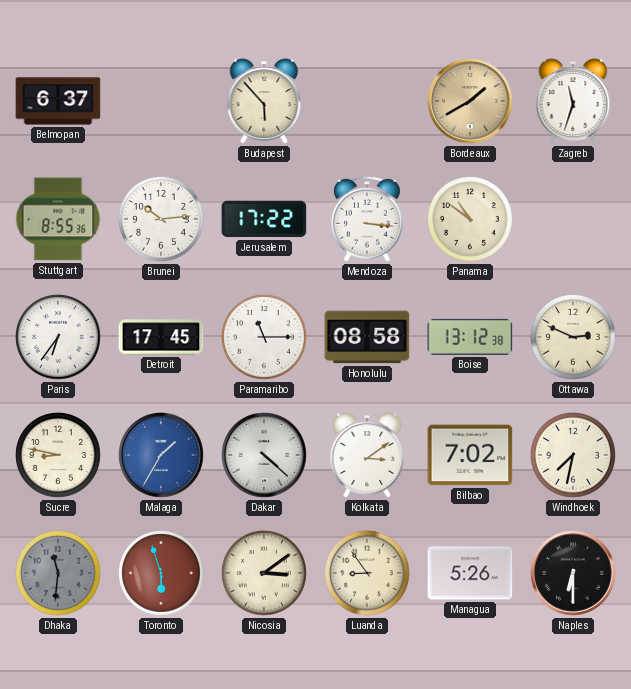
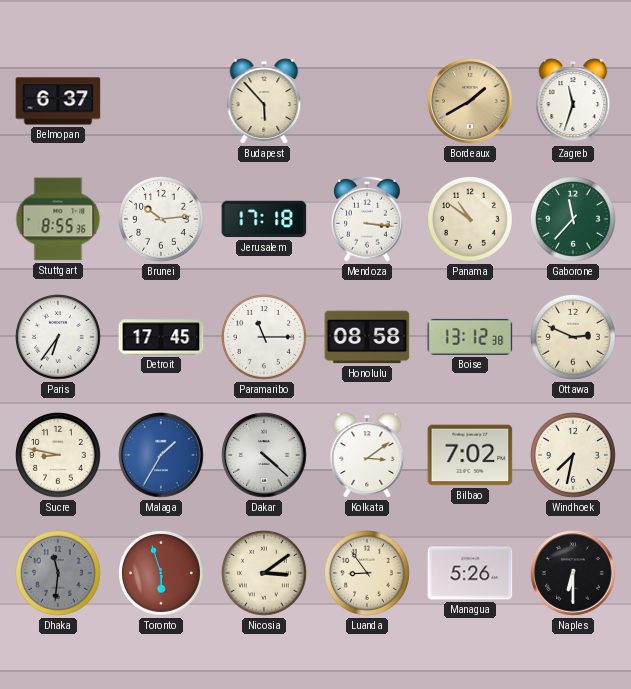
Jerusalem: 17:22 -> 17:18 (264, 219)
Gaborone: none -> 11:37 (574, 220)
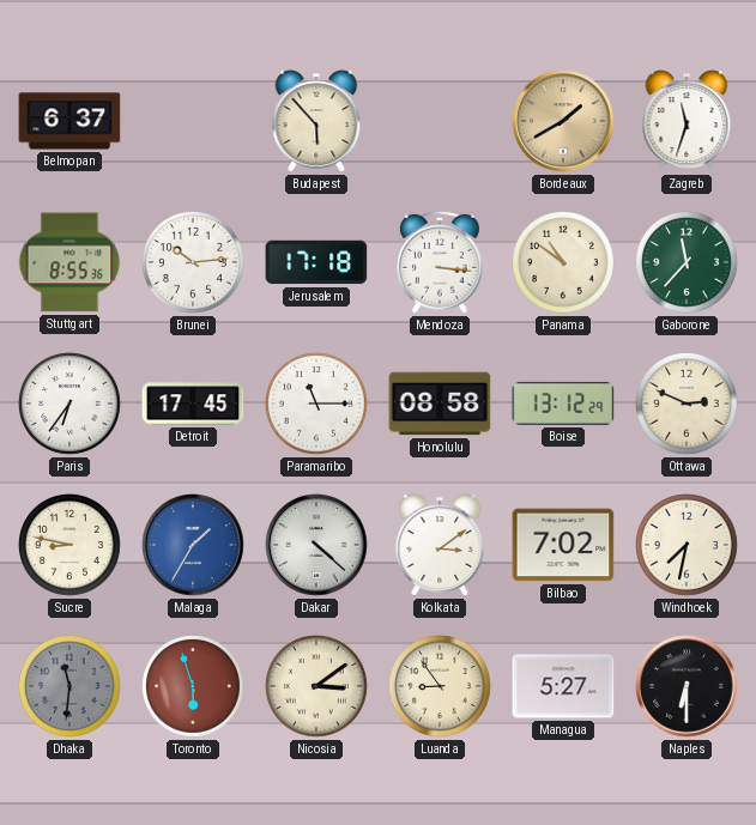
Boise: 13:12:38 -> 13:12:29 (563, 404)
Managua: 5:26 -> 5:27 (563, 686)
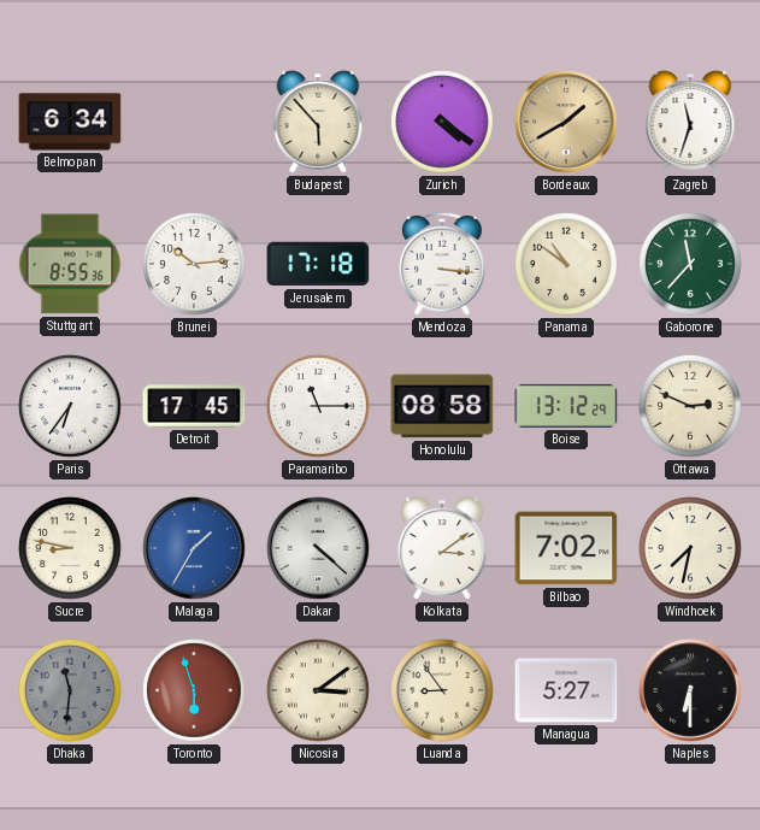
Belmopan: 6:37 -> 6:34 (70, 122)
Zurich: none -> 4:21 (443, 123)
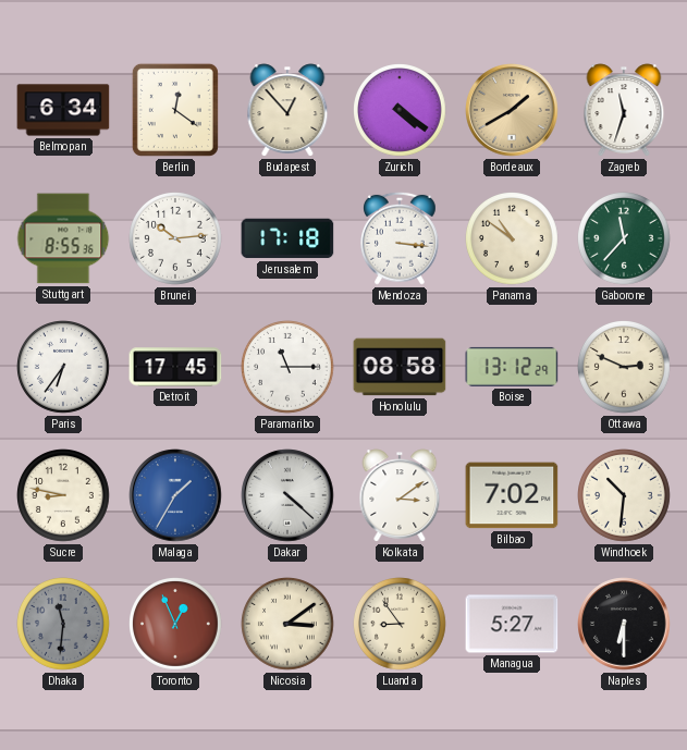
Berlin: none -> 12:21 (175, 110)
Budapest: 5:53 -> 12:53 (287, 110)
Windhoek: 7:32 -> 10:31 (625, 496)
Toronto: 5:57 -> 12:56 (176, 625)
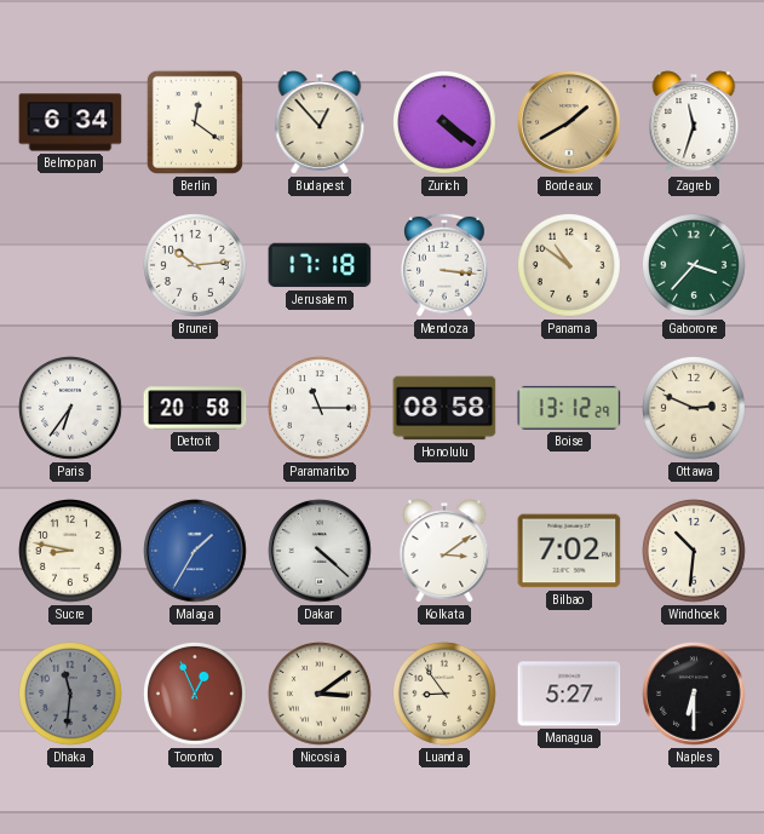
Stuttgart: 8:55 -> none (63, 238)
Gaborone: 11:37 -> 3:37 (695, 266)
Detroit: 17:45 -> 20:58 (195, 408)
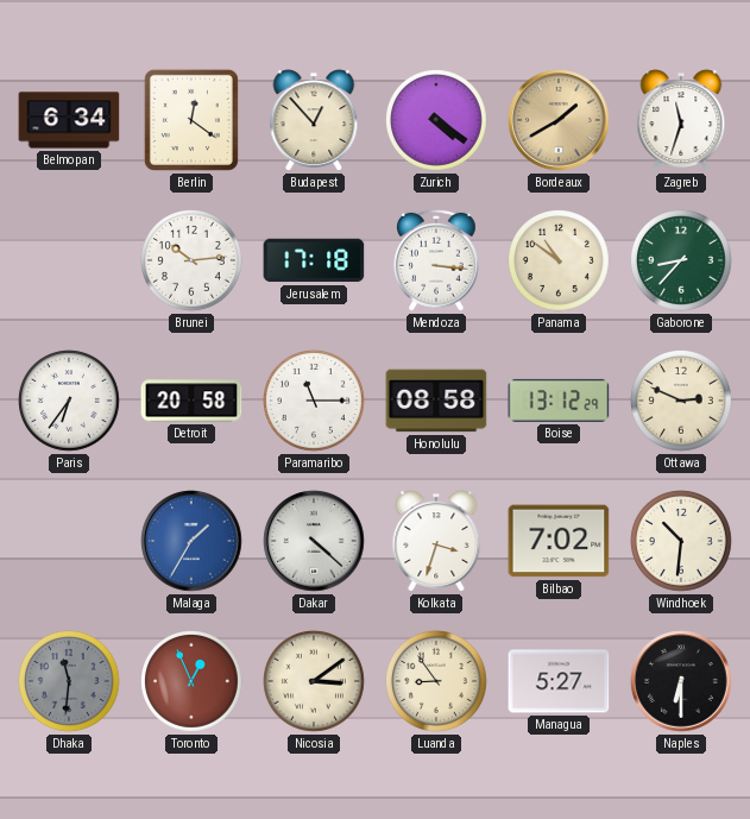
Gaborone: 3:37 -> 8:37 (682, 262)
Sucre: 8:47 -> none (71, 552)
Kolkata: 3:09 -> 3:33 (436, 541)
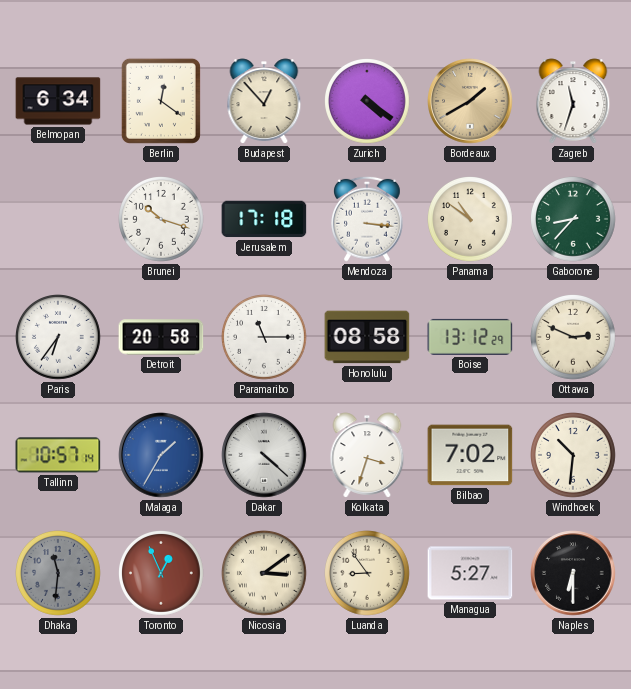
Brunei: 10:14 -> 10:18 (162, 220)
Tallinn: none -> 10:57 (58, 455)
